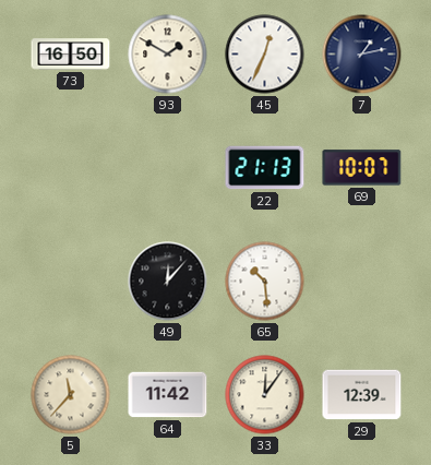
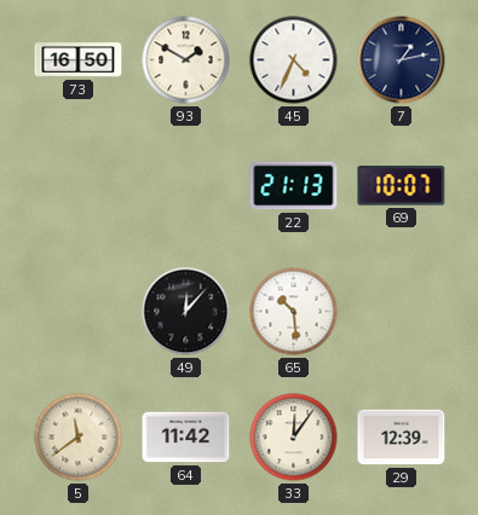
45: 12:34 -> 4:34 (294, 60)
5: 11:37 -> 11:39 (79, 438)
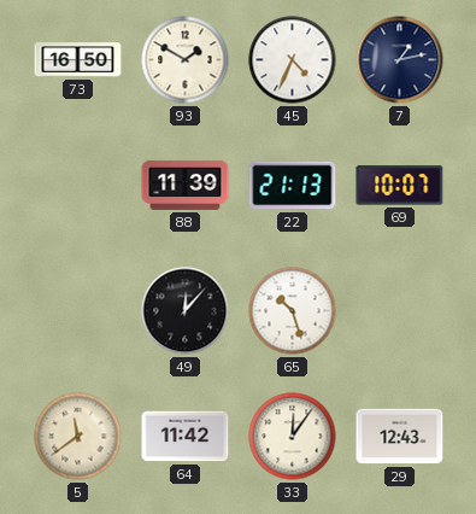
88: none -> 11:39 (186, 185)
65: 10:29 -> 10:27 (293, 311)
29: 12:39 -> 12:43 (400, 437)
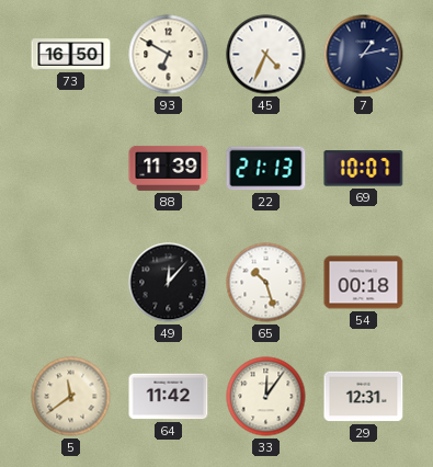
93: 1:50 -> 6:50 (169, 55)
54: none -> 00:18 (364, 283)
29: 12:43 -> 12:31 (364, 397)
